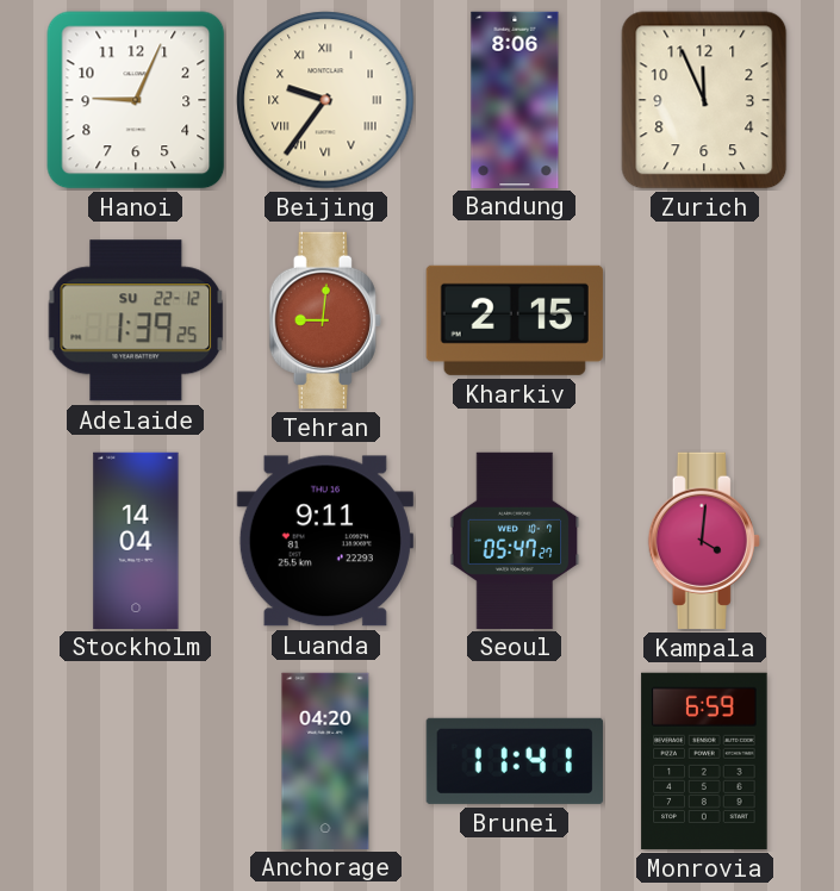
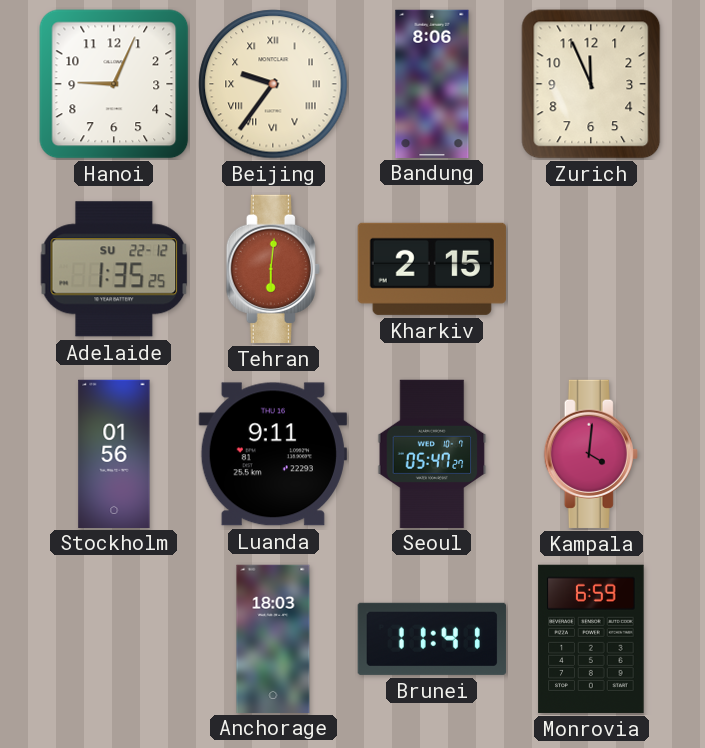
Adelaide: 1:39 -> 1:35 (114, 269)
Tehran: 9:01 -> 6:01 (273, 269)
Stockholm: 14:04 -> 01:56 (114, 453)
Anchorage: 04:20 -> 18:03 (273, 638)
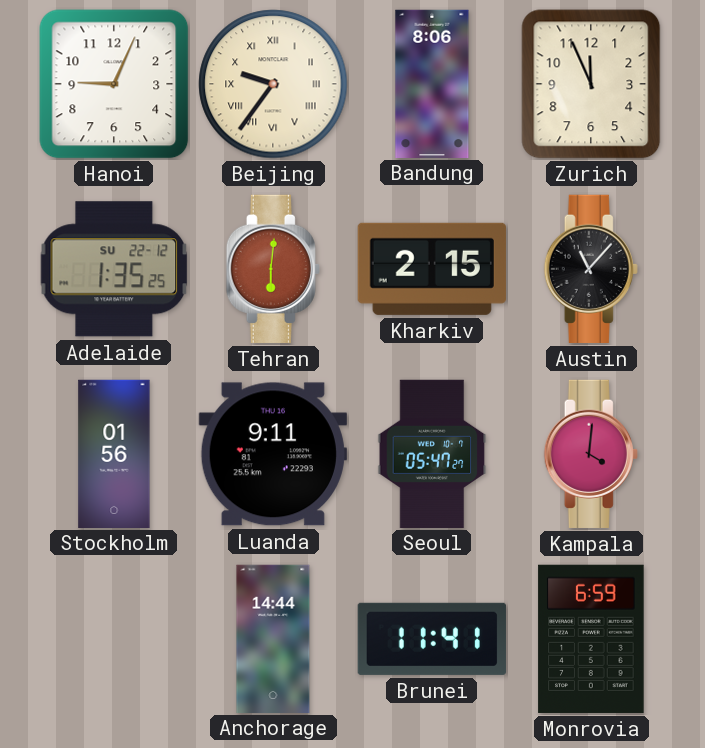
Austin: none -> 11:07 (591, 269)
Anchorage: 18:03 -> 14:44 (273, 638)
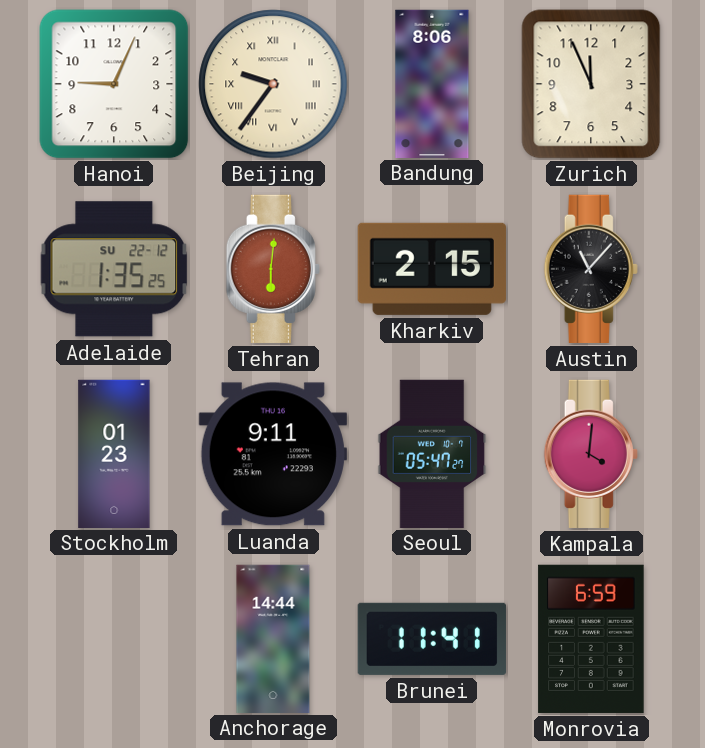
Stockholm: 01:56 -> 01:23 (114, 453)
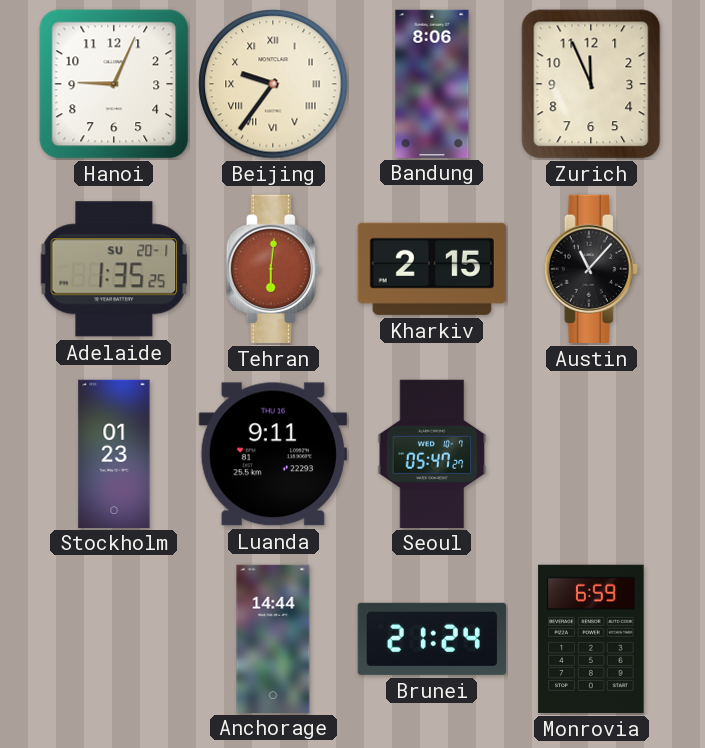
Adelaide date: SU 22-12 -> SU 20-1 (114, 269)
Kampala: 4:01 -> none (591, 454)
Brunei: 11:41 -> 21:24 (432, 639)
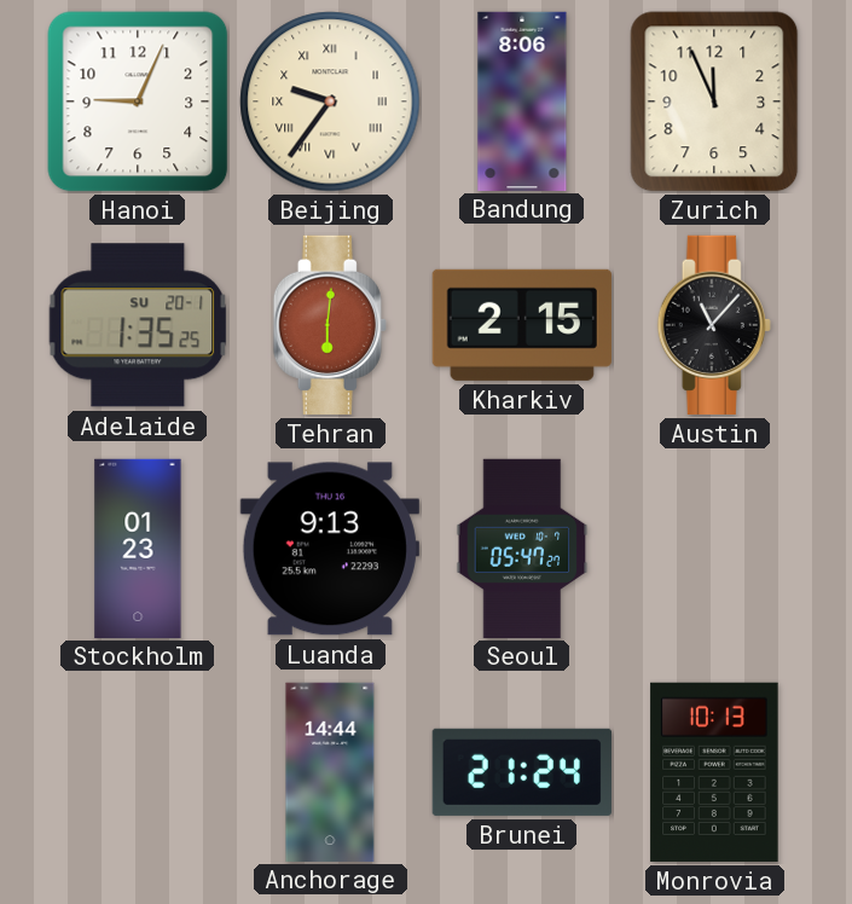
Luanda: 9:11 -> 9:13 (330, 549)
Monrovia: 6:59 -> 10:13 (714, 772)
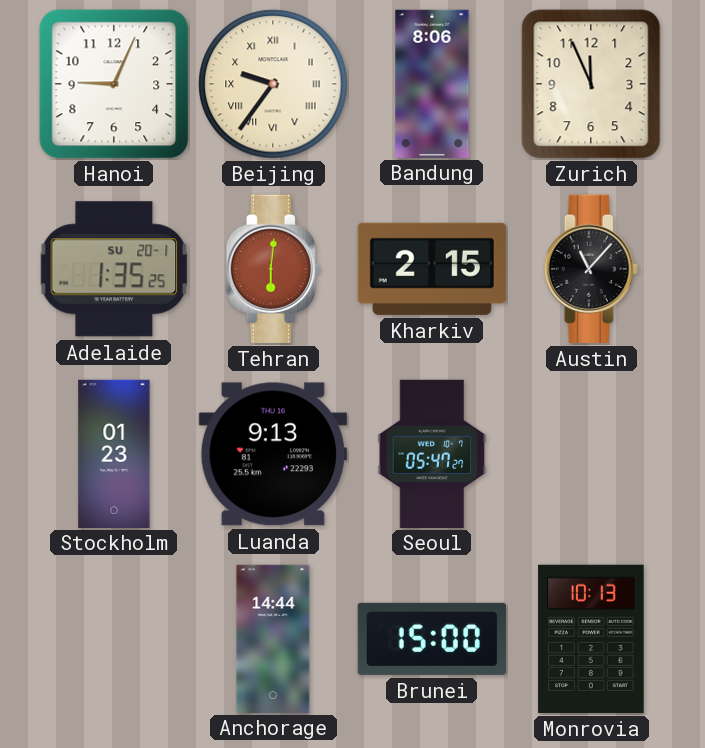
Brunei: 21:24 -> 15:00 (432, 639)
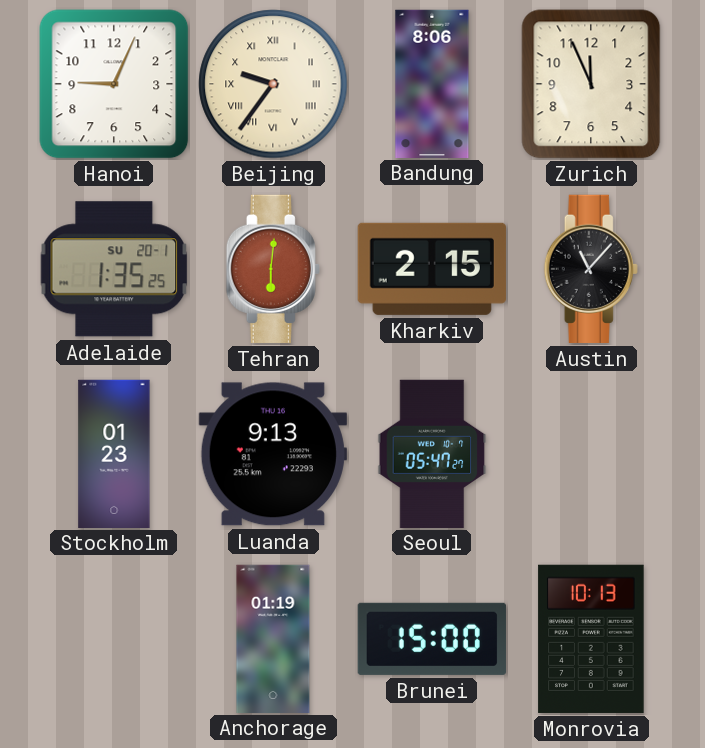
Anchorage: 14:44 -> 01:19 (273, 638)
